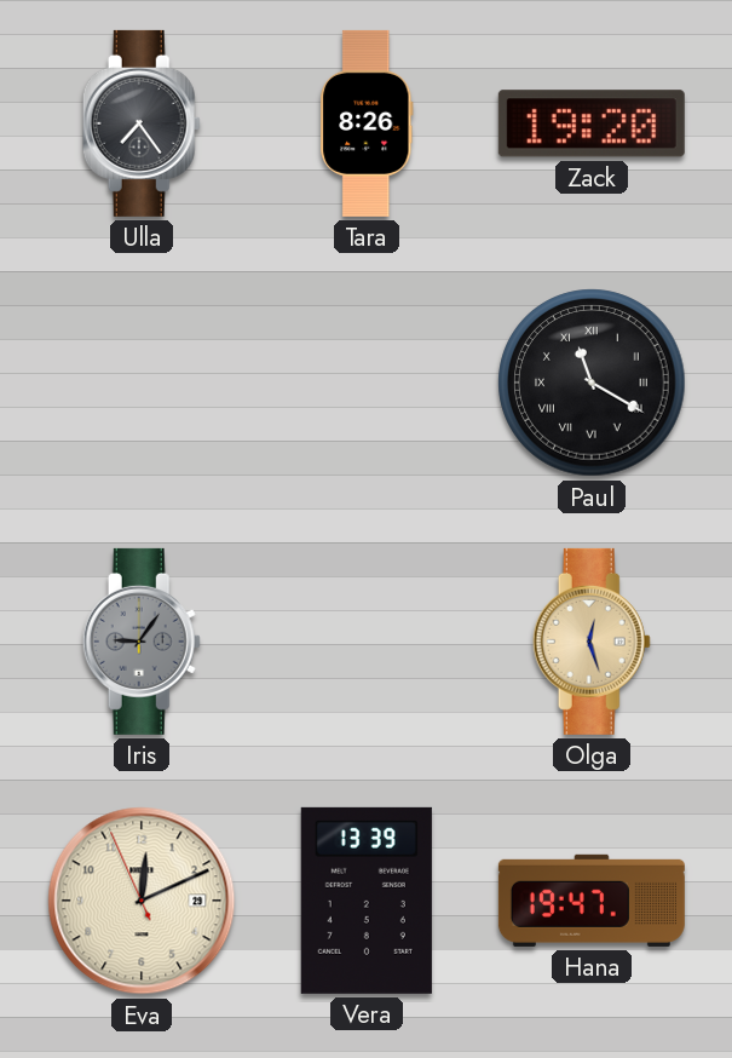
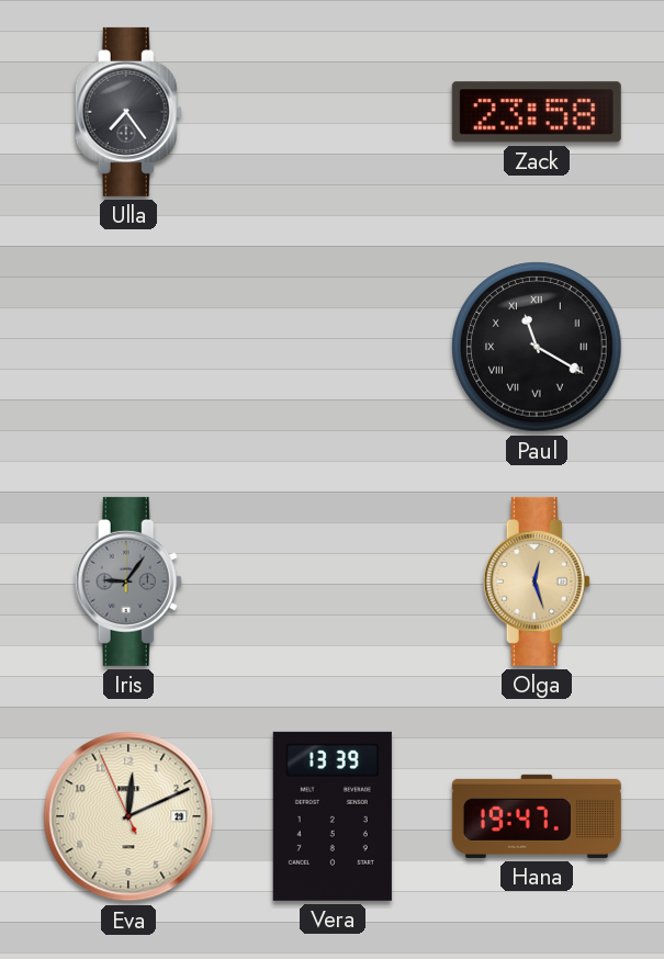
Tara: 8:26 -> none (367, 123)
Zack: 19:20 -> 23:58 (537, 112)
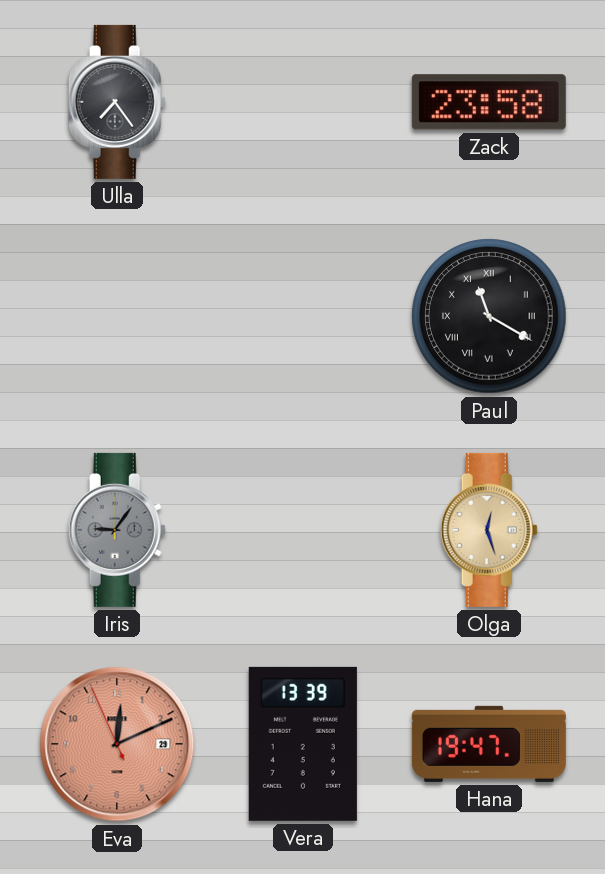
Eva dial: cream -> salmon (117, 744)
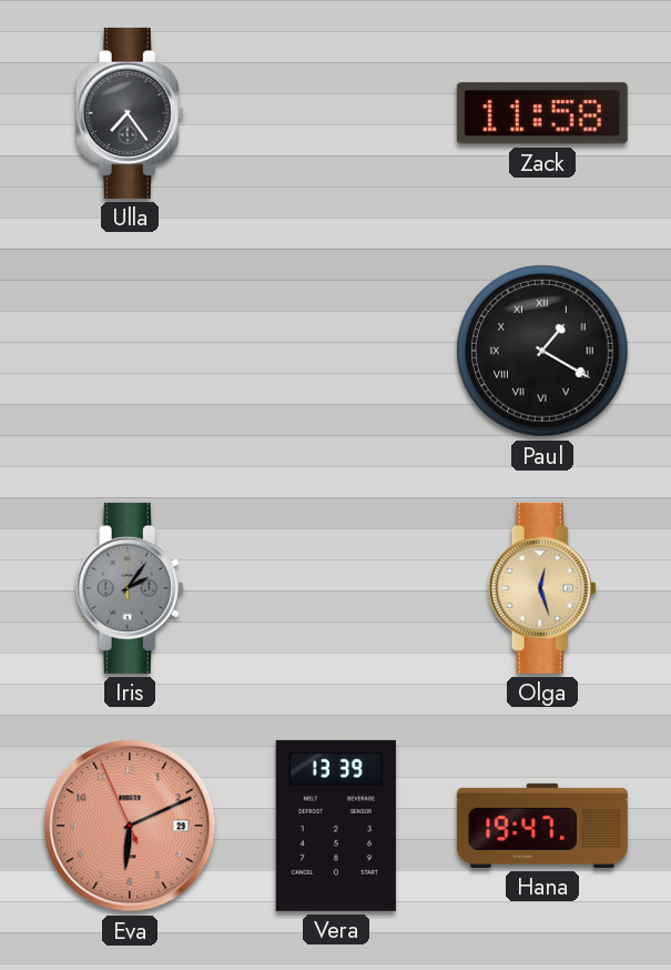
Zack: 23:58 -> 11:58 (542, 113)
Paul: 11:20 -> 1:20 (542, 351)
Iris: 9:06 -> 2:06 (130, 588)
Eva: 12:10 -> 6:10 (130, 826)
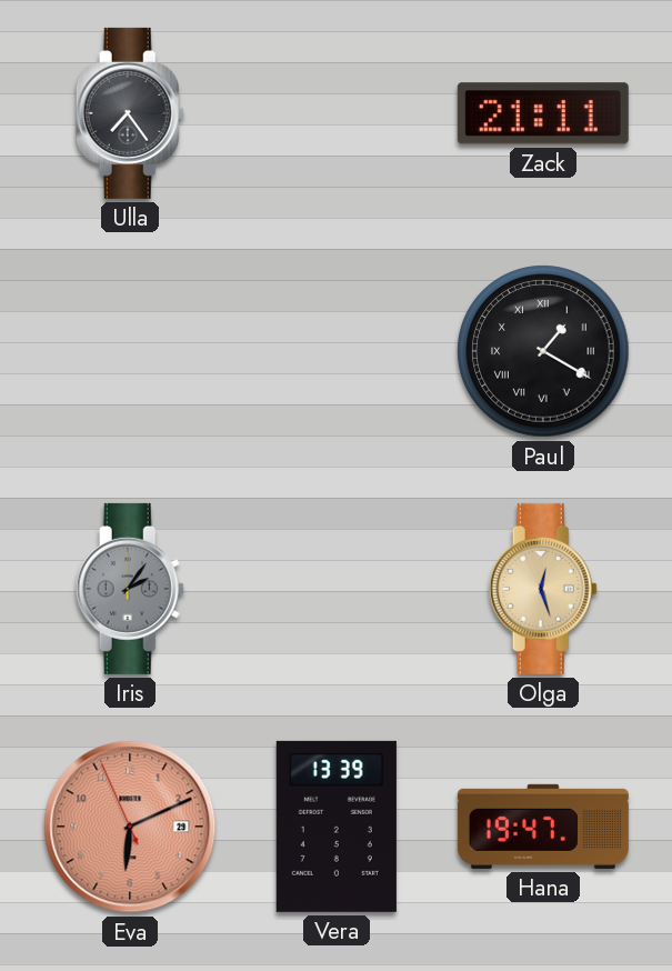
Zack: 11:58 -> 21:11 (543, 113)
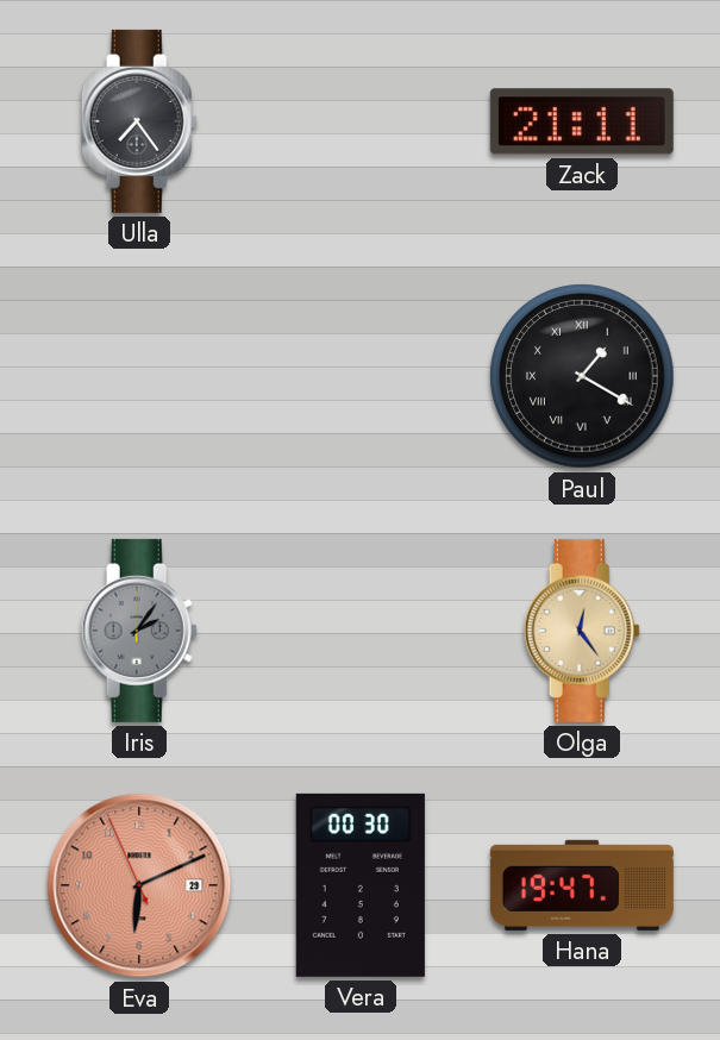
Olga: 12:27 -> 12:24 (582, 631)
Vera: 13:39 -> 00:30 (361, 885)
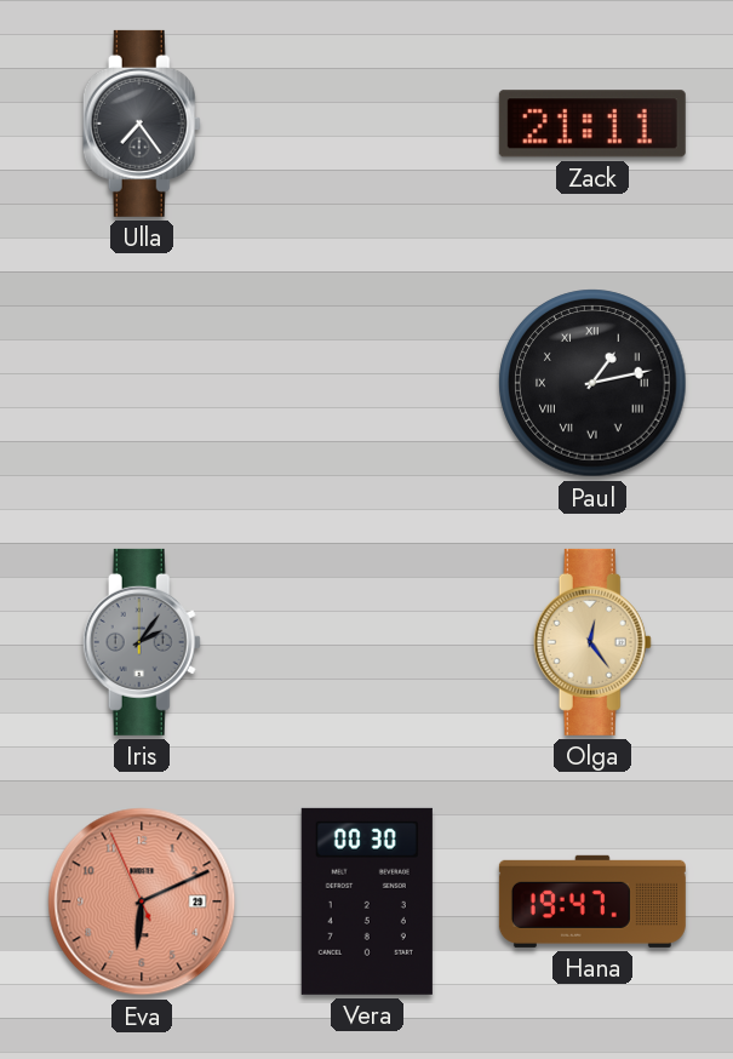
Paul: 1:20 -> 1:13 (592, 383)
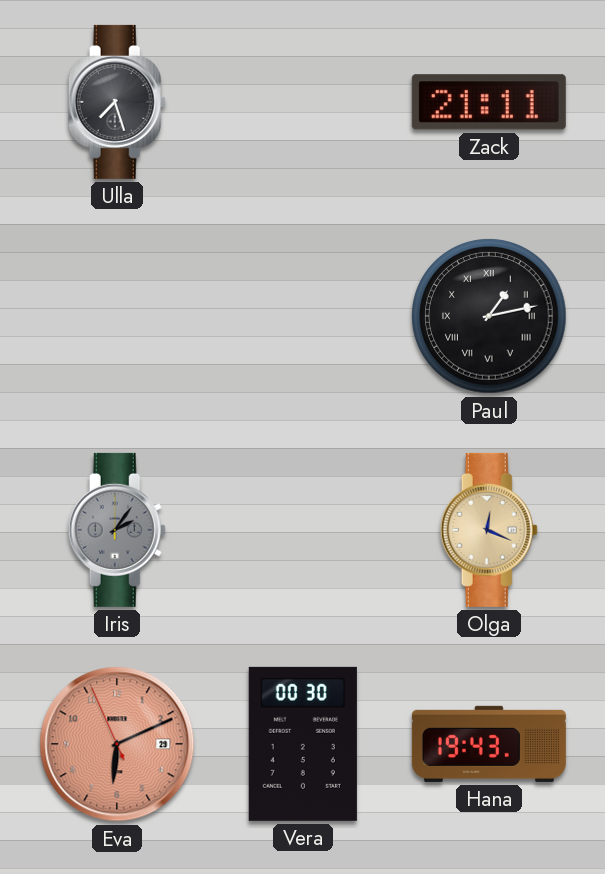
Ulla: 7:24 -> 7:27 (117, 102)
Olga: 12:24 -> 12:19 (489, 530)
Hana: 19:47 -> 19:43 (489, 744)
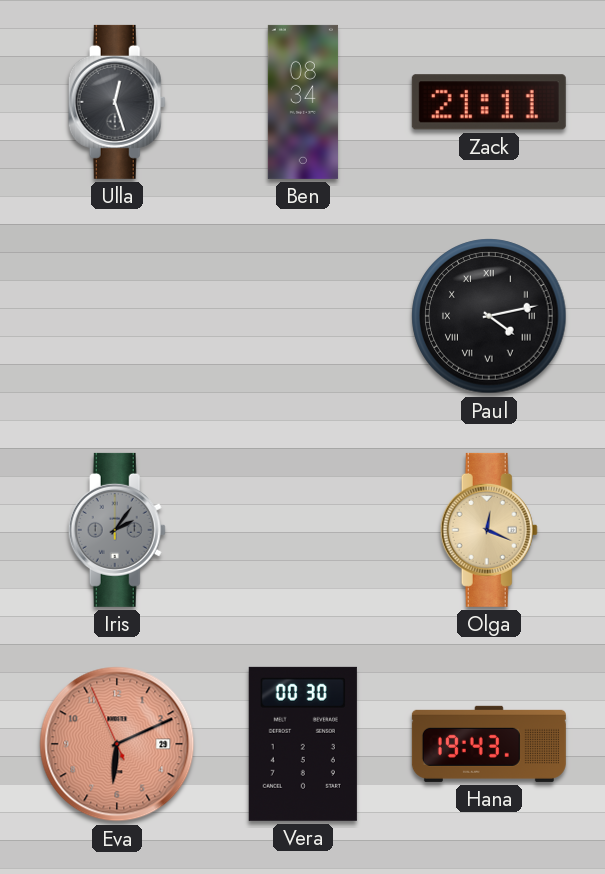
Ulla: 7:27 -> 12:27 (117, 102)
Ben: none -> 08:34 (303, 102)
Paul: 1:13 -> 4:13 (489, 316)
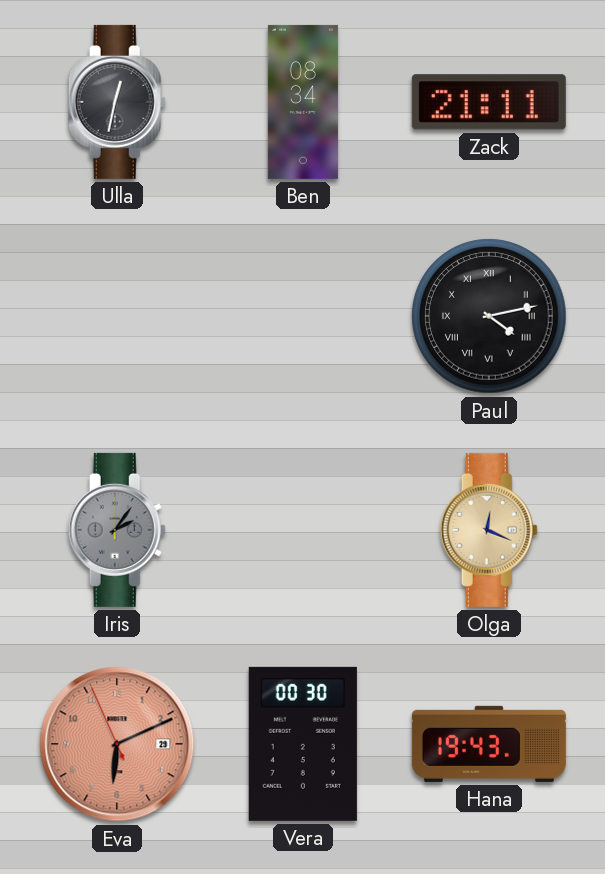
Ulla: 12:27 -> 12:32 (117, 102)
